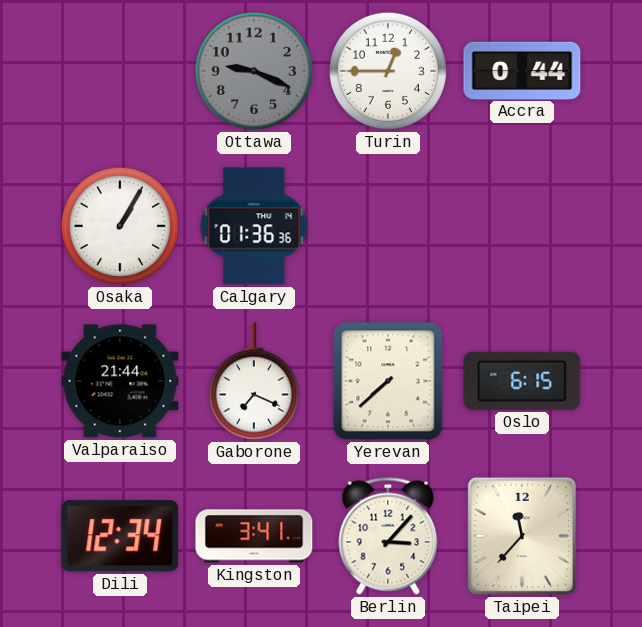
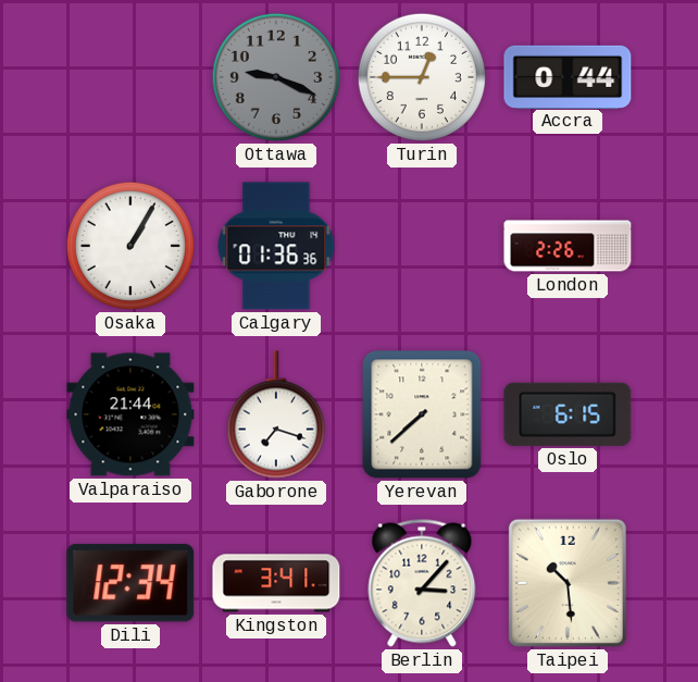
London: none -> 2:26 (568, 246)
Gaborone: 7:19 -> 7:18 (276, 414)
Taipei: 11:37 -> 10:29 (568, 583)
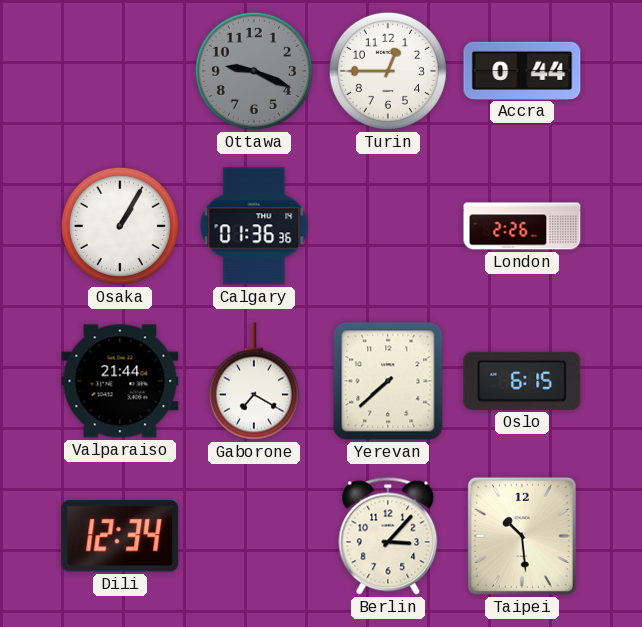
Gaborone: 7:18 -> 7:20 (254, 381)
Kingston: 3:41 -> none (276, 583)
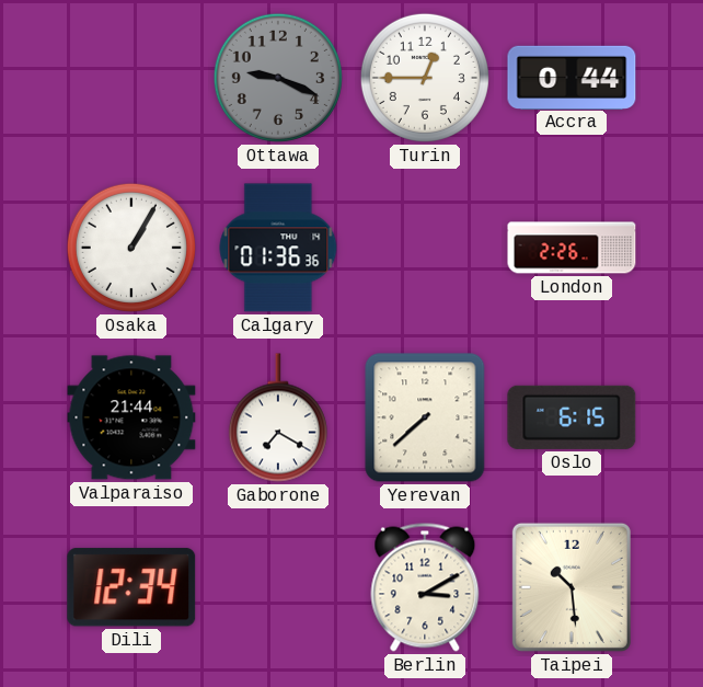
Berlin: 3:07 -> 3:10 (425, 587)
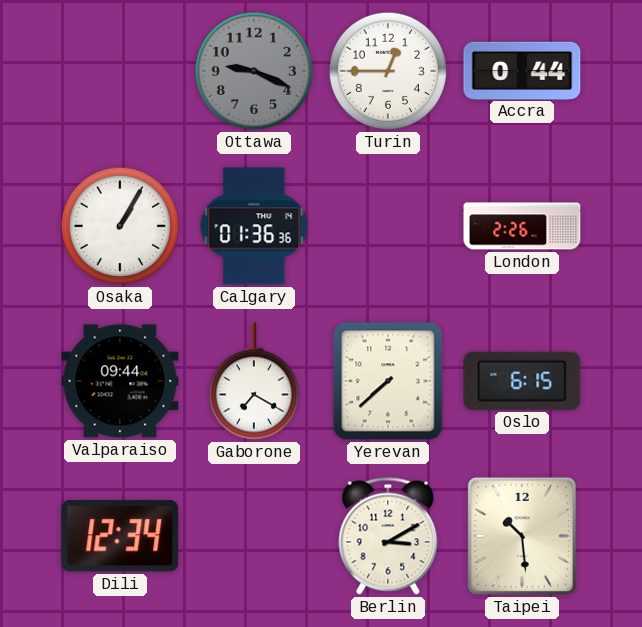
Valparaiso: 21:44 -> 09:44 (120, 381)
